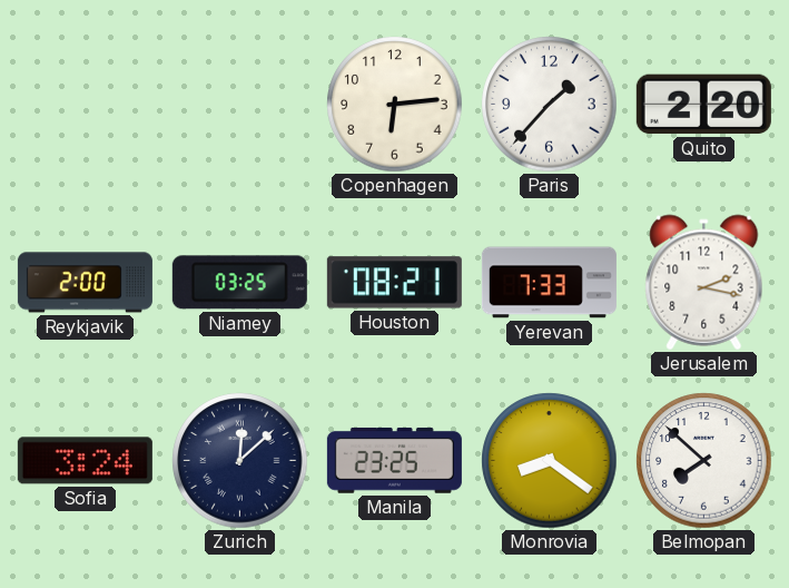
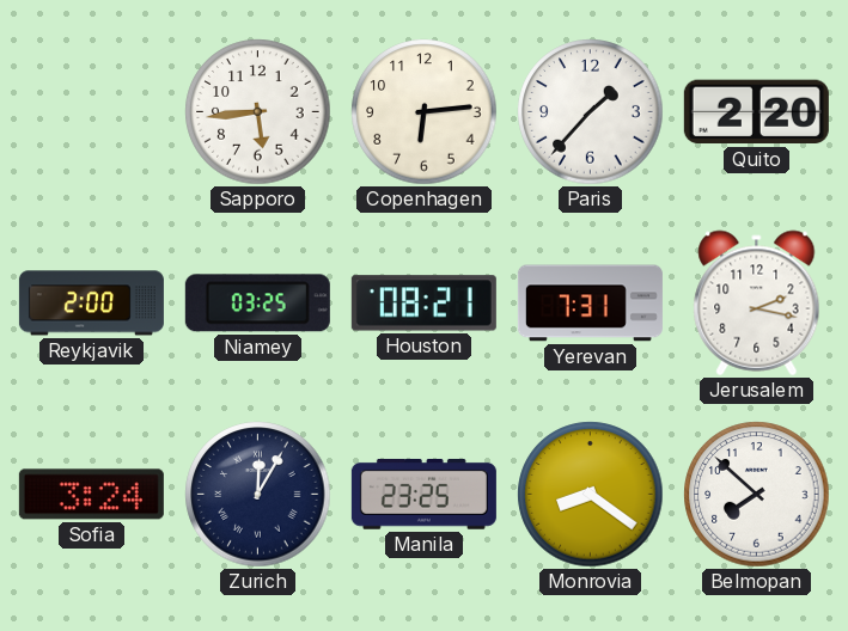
Sapporo: none -> 5:44 (258, 112)
Yerevan: 7:33 -> 7:31 (590, 304)
Zurich: 12:08 -> 12:05 (258, 495)
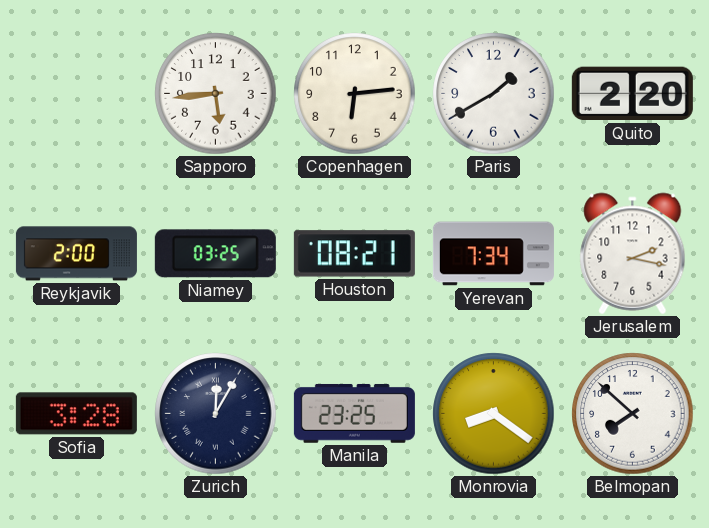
Paris: 1:37 -> 1:40 (494, 94)
Yerevan: 7:31 -> 7:34 (493, 254)
Sofia: 3:24 -> 3:28 (76, 414)
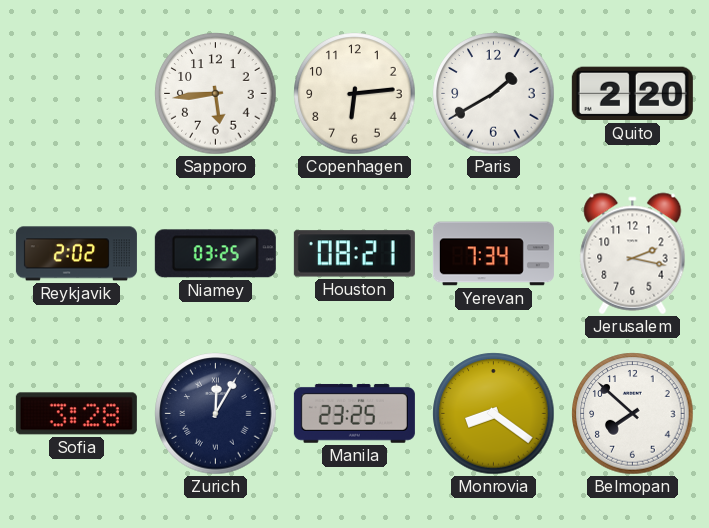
Reykjavik: 2:00 -> 2:02 (76, 254)
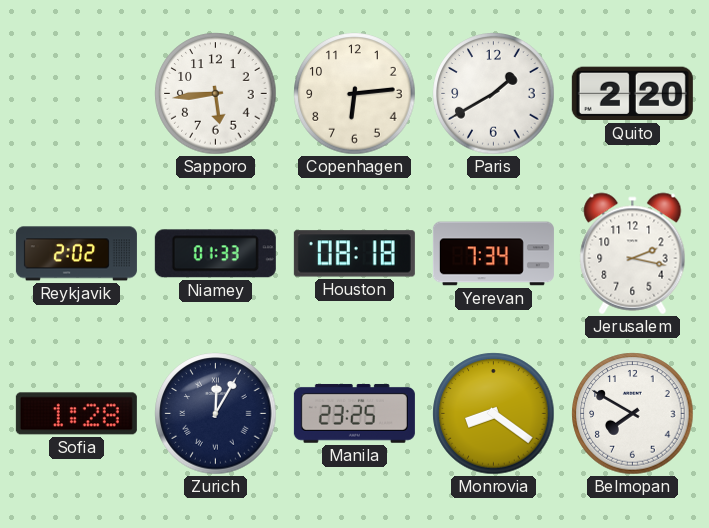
Niamey: 03:25 -> 01:33 (215, 254)
Houston: 08:21 -> 08:18 (354, 254)
Sofia: 3:28 -> 1:28 (76, 414)
Belmopan: 7:52 -> 7:50 (633, 414)
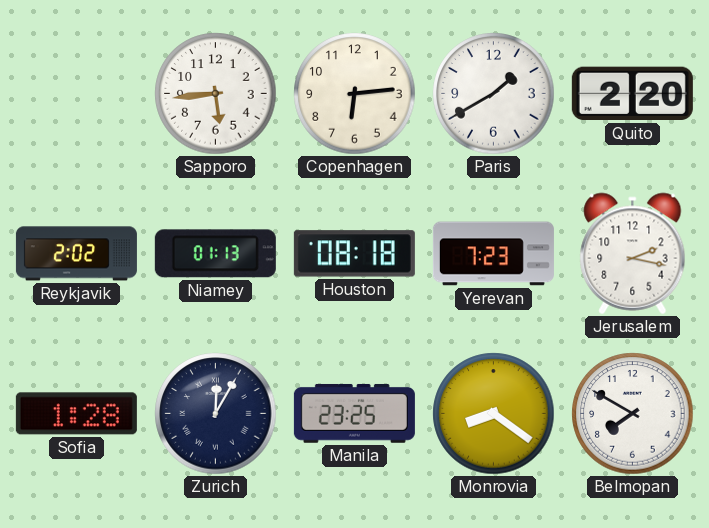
Niamey: 01:33 -> 01:13 (215, 254)
Yerevan: 7:34 -> 7:23 (493, 254)
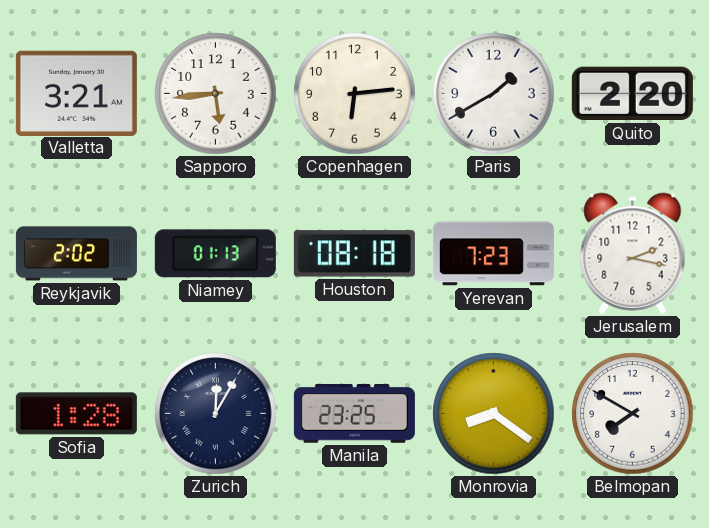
Valletta: none -> 3:21 (76, 93)
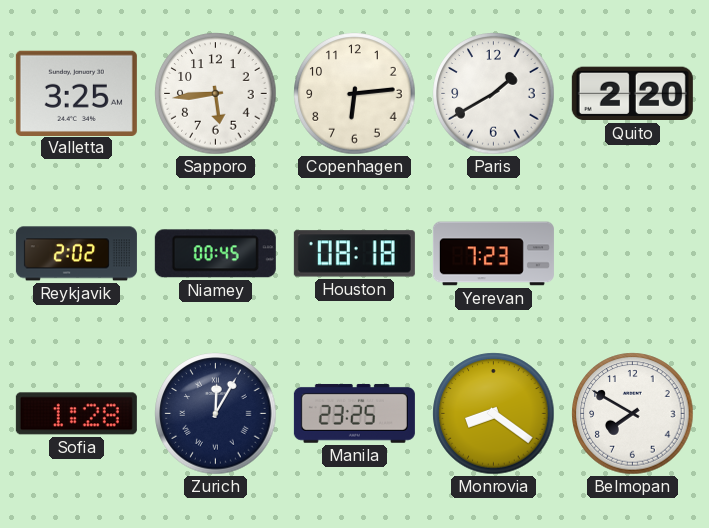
Valletta: 3:21 -> 3:25 (76, 93)
Niamey: 01:13 -> 00:45 (215, 254)
Jerusalem: 2:17 -> none (633, 254)
